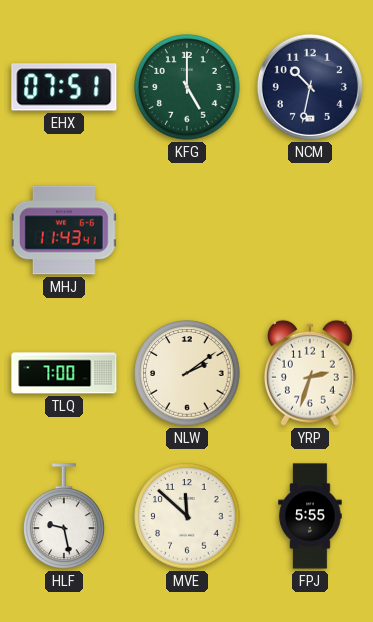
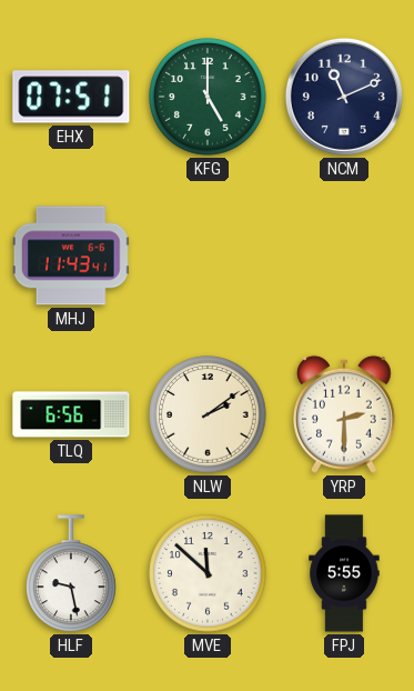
NCM: 10:32 -> 11:11 (344, 97)
TLQ: 7:00 -> 6:56 (71, 414)
YRP: 2:33 -> 2:30 (344, 414)
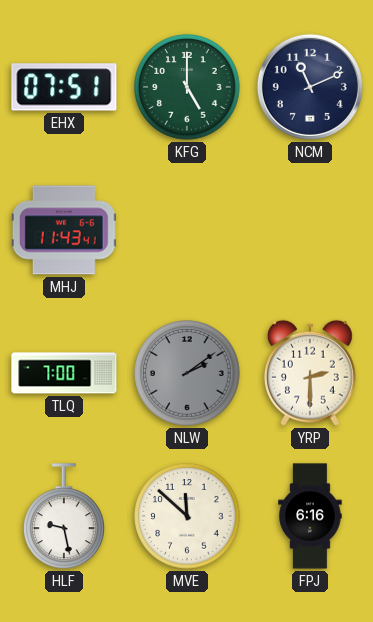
TLQ: 6:56 -> 7:00 (64, 373)
NLW dial: cream -> grey (187, 373)
FPJ: 5:55 -> 6:16 (310, 516)
